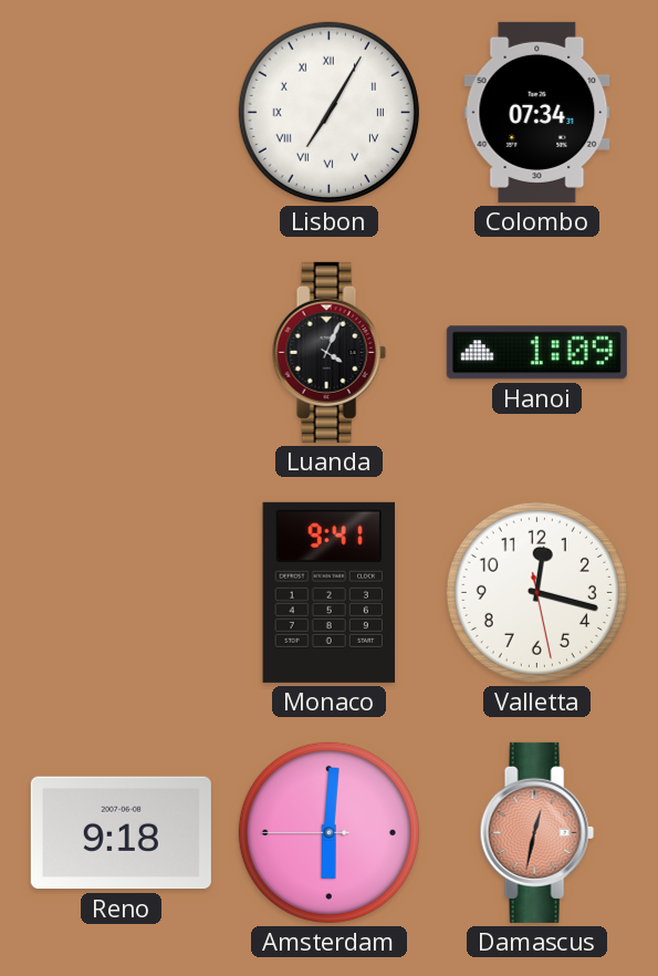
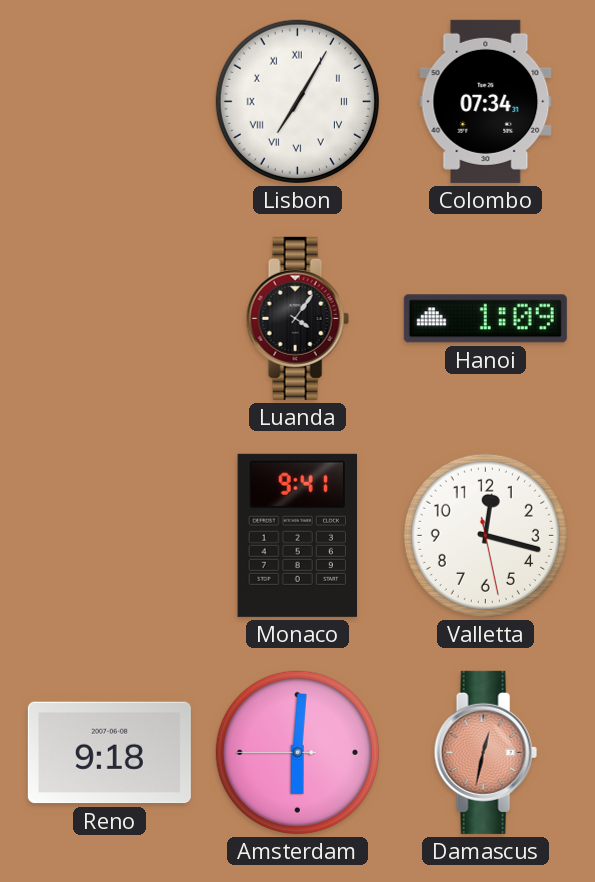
Luanda: 4:04 -> 4:06 (297, 318)
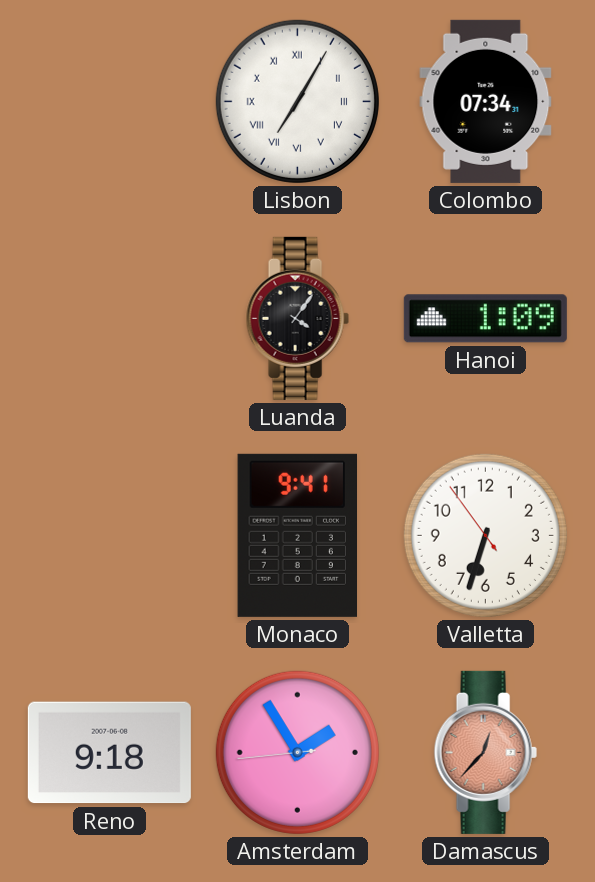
Valletta: 12:17 -> 6:32 (485, 535)
Amsterdam: 6:00 -> 1:54 (297, 752)
Damascus: 12:32 -> 12:37 (485, 752)
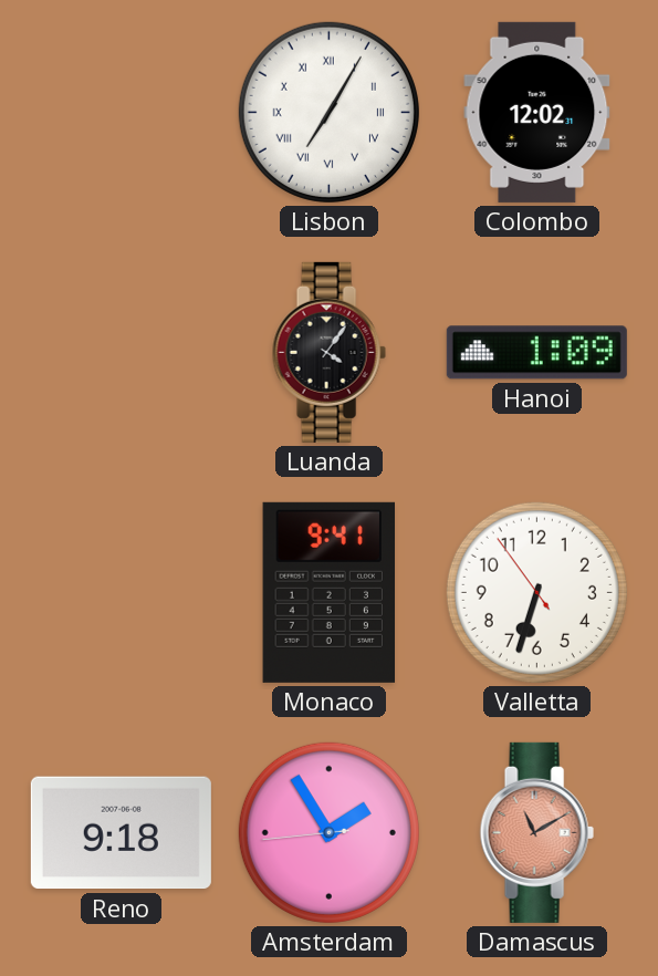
Colombo: 07:34 -> 12:02 (537, 112)
Damascus: 12:37 -> 11:10 (536, 832)
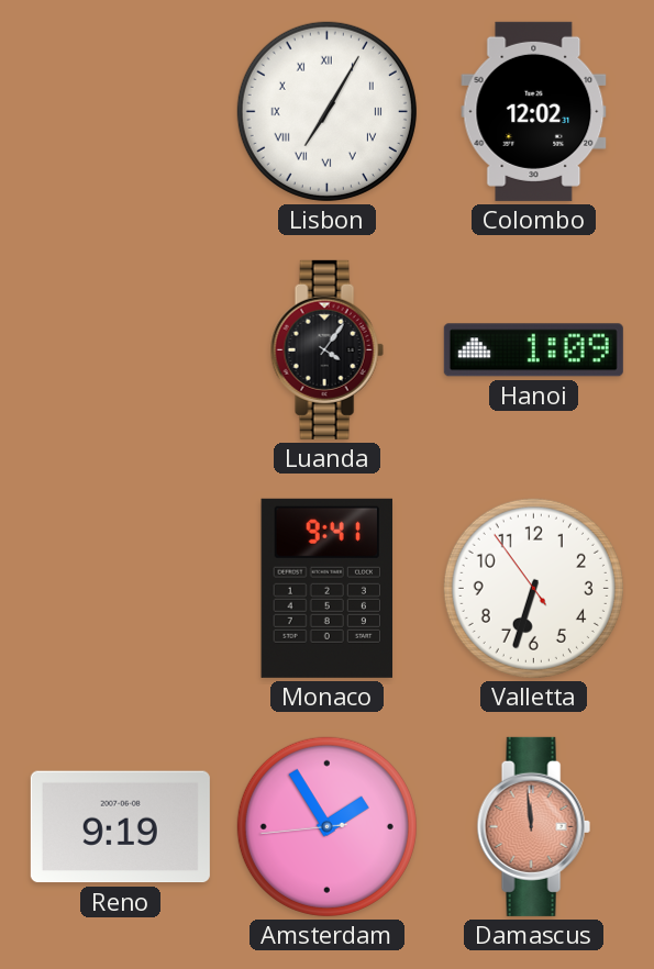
Reno: 9:18 -> 9:19 (120, 827)
Damascus: 11:10 -> 11:59 (533, 826)
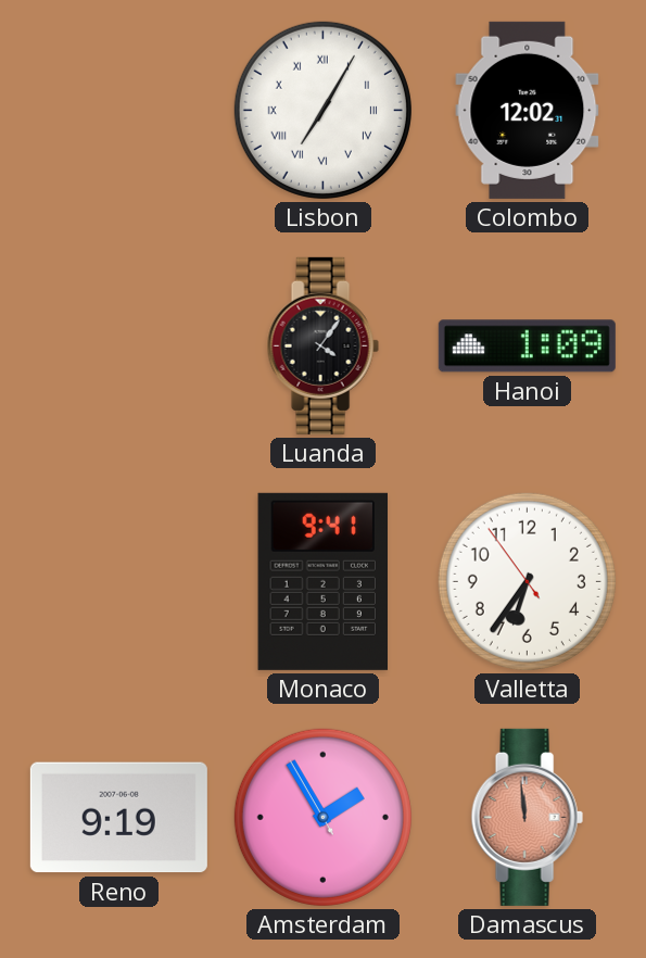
Valletta: 6:32 -> 6:35 (527, 581)
Amsterdam: 1:54:44 -> 1:54:55 (322, 817)
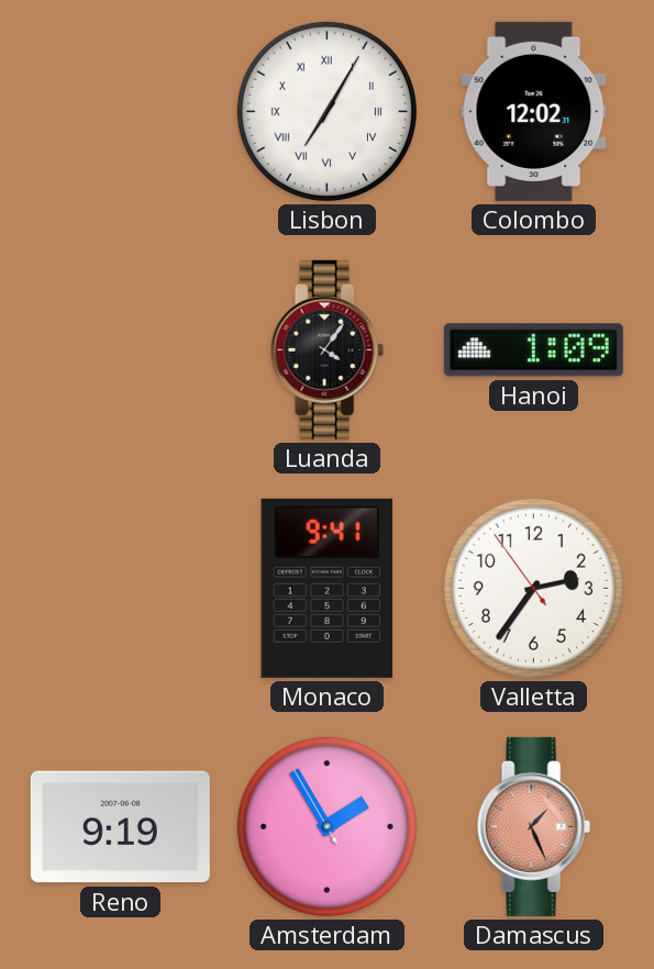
Valletta: 6:35 -> 2:35 (533, 588)
Damascus: 11:59 -> 1:26 (533, 826)
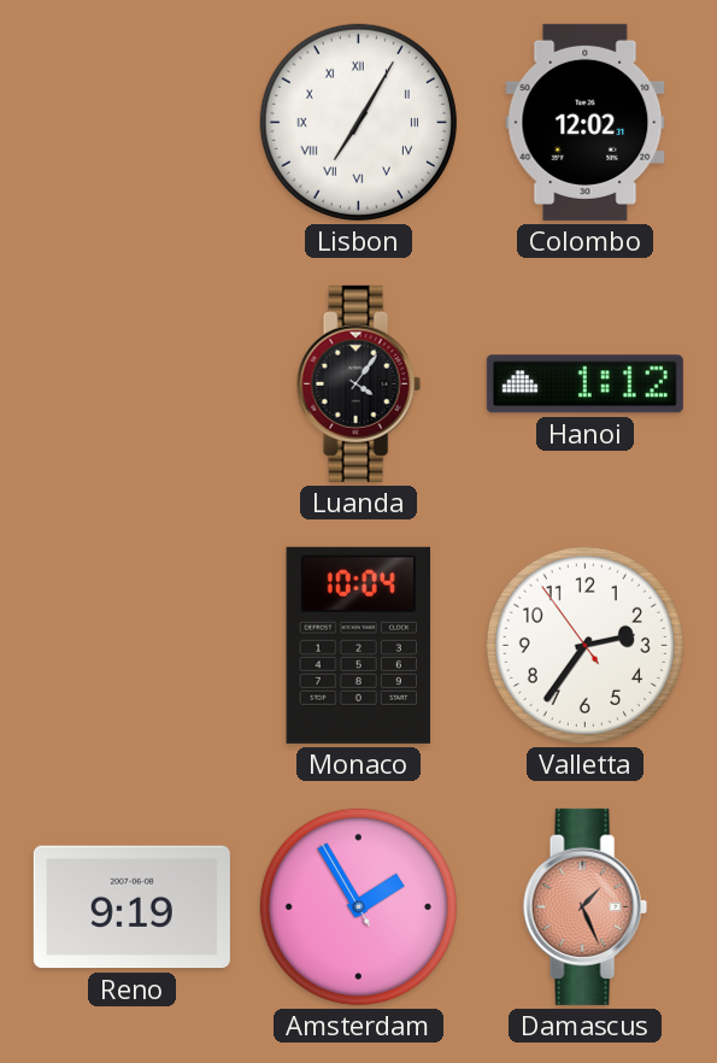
Hanoi: 1:09 -> 1:12 (584, 384)
Monaco: 9:41 -> 10:04 (358, 645)
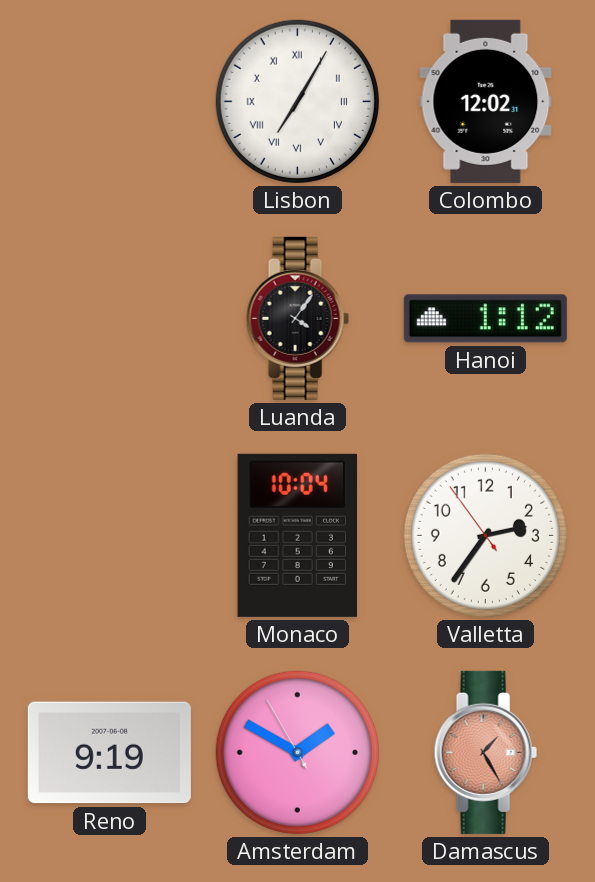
Amsterdam: 1:54 -> 1:49 (297, 752)
Damascus: 1:26 -> 1:25 (485, 752)
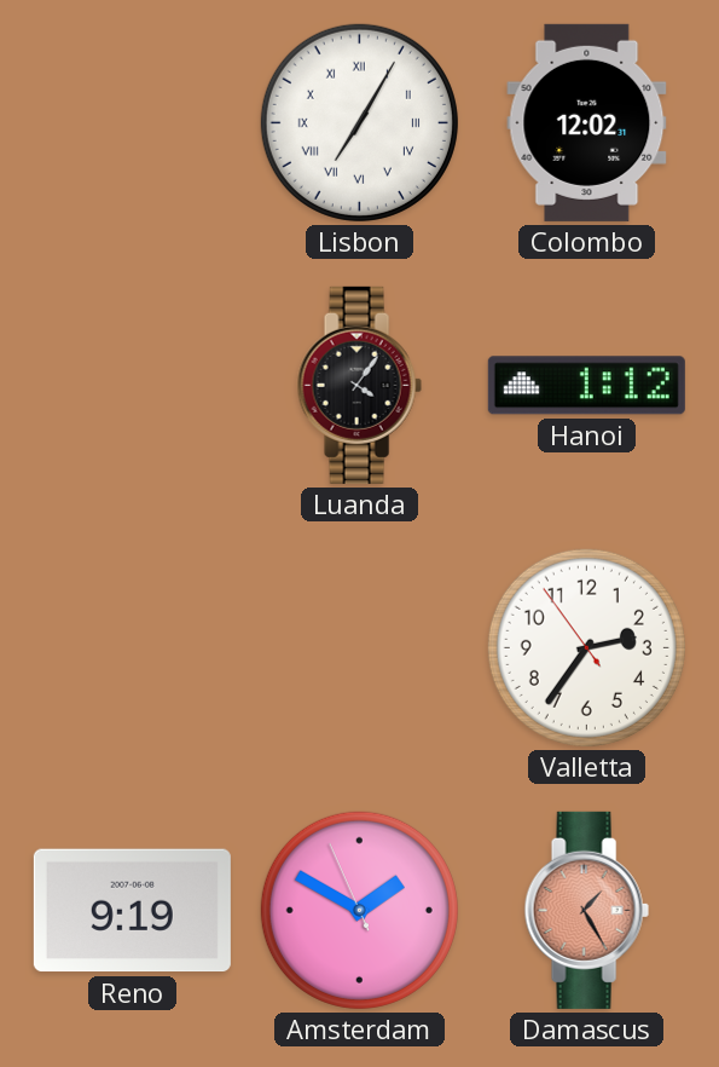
Monaco: 10:04 -> none (297, 535)
Amsterdam: 1:49:55 -> 1:49:56 (359, 910)
